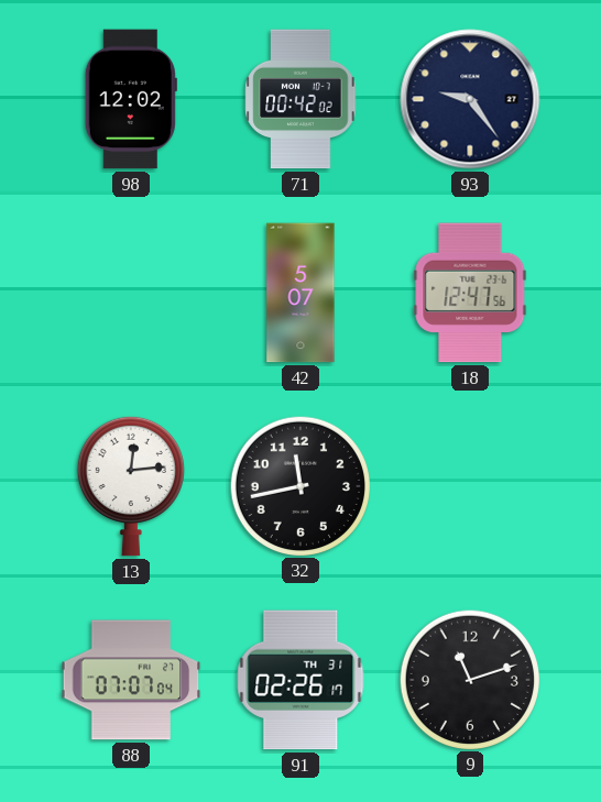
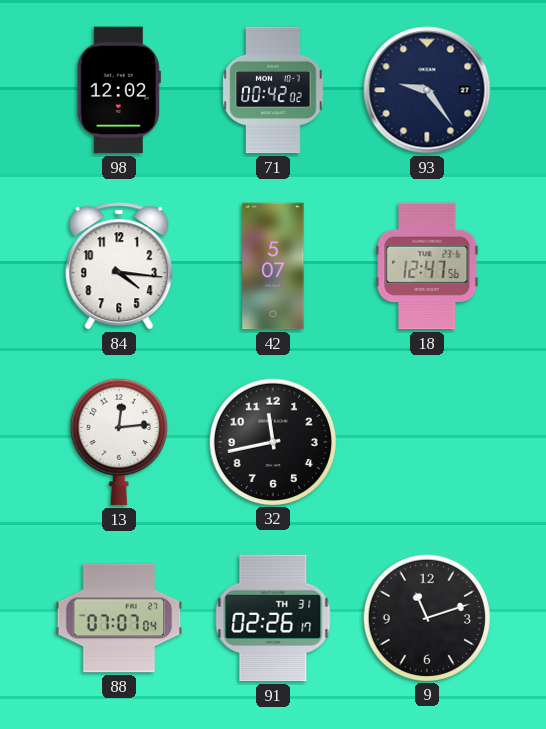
84: none -> 4:16 (119, 266)
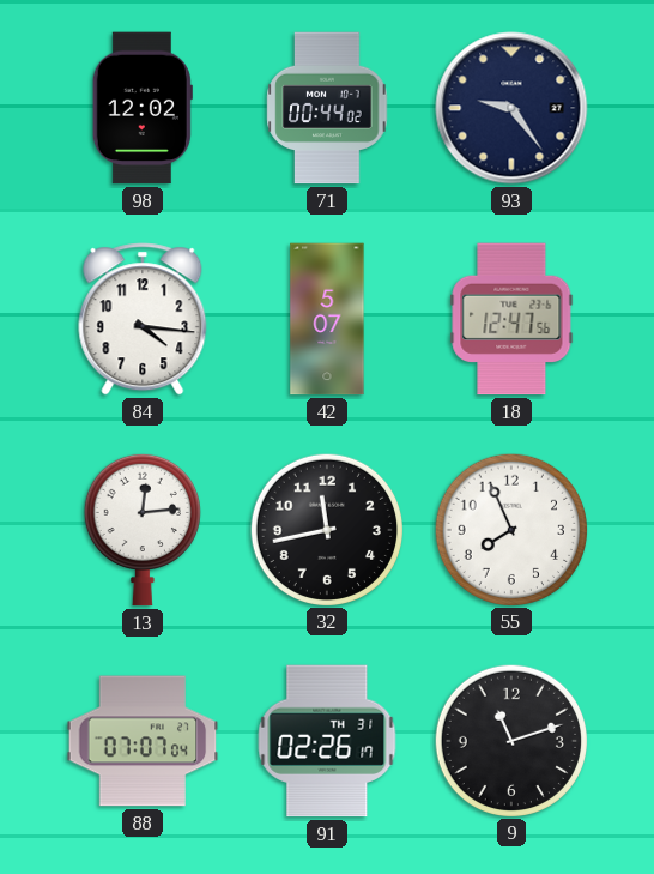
71: 00:42 -> 00:44 (327, 108)
55: none -> 7:56 (510, 529)
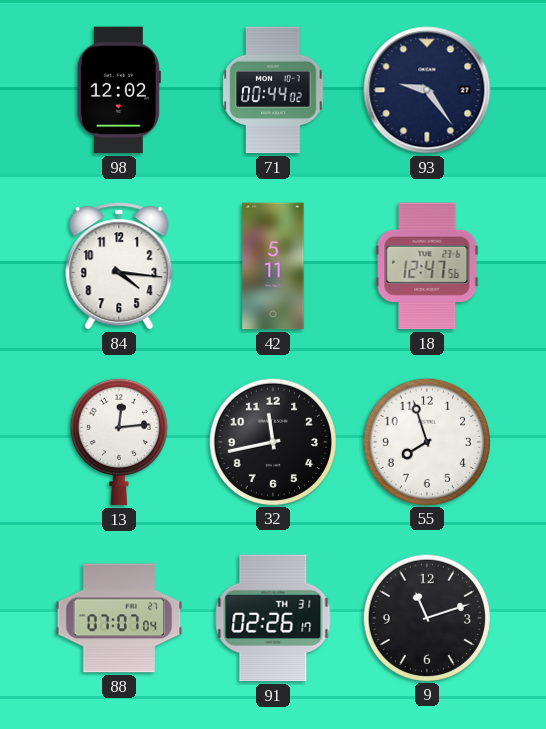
42: 5:07 -> 5:11 (273, 266)
55: 7:56 -> 7:57 (426, 441)
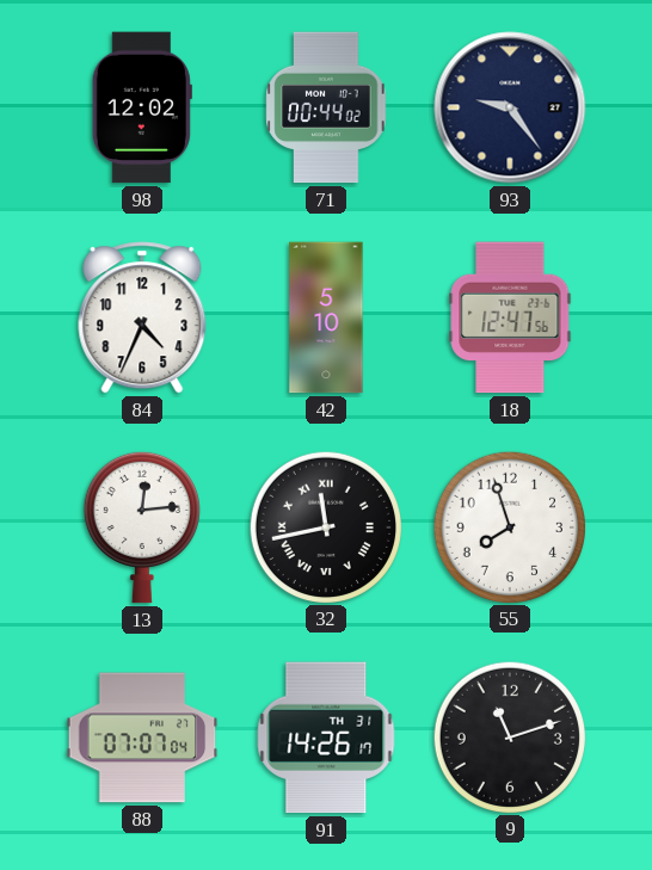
84: 4:16 -> 4:34 (142, 317)
42: 5:11 -> 5:10 (326, 317)
32 numerals: Arabic -> Roman (325, 526)
91: 02:26 -> 14:26 (326, 738)
